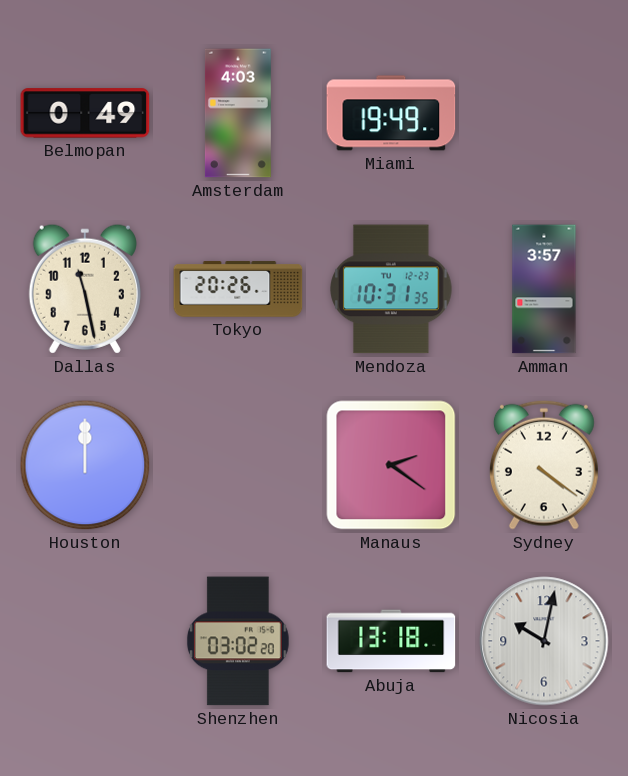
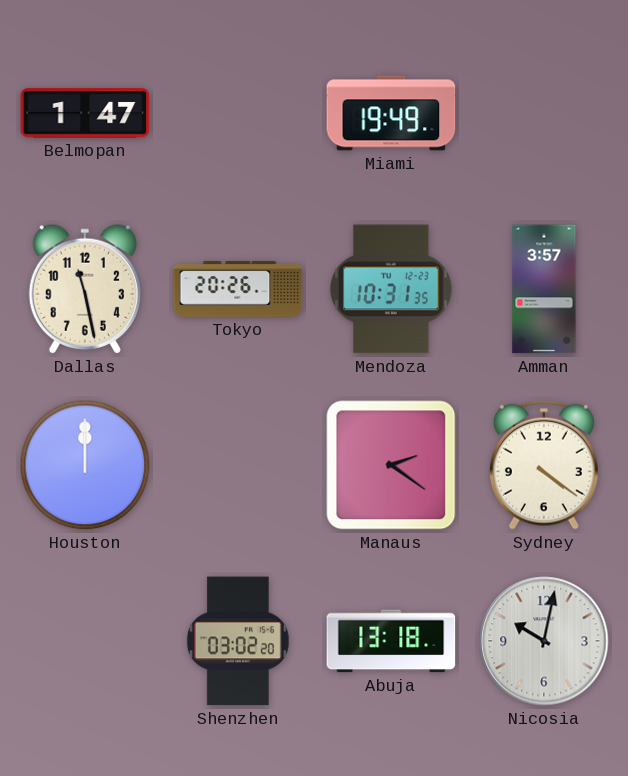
Belmopan: 0:49 -> 1:47 (85, 113)
Amsterdam: 4:03 -> none (238, 113)
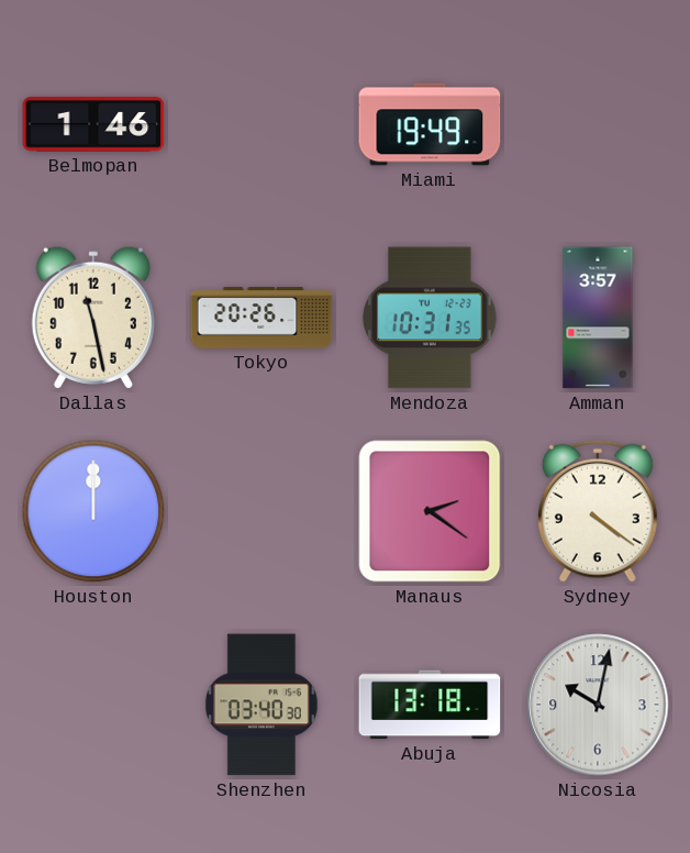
Belmopan: 1:47 -> 1:46 (93, 124)
Shenzhen: 03:02 -> 03:40 (261, 705)
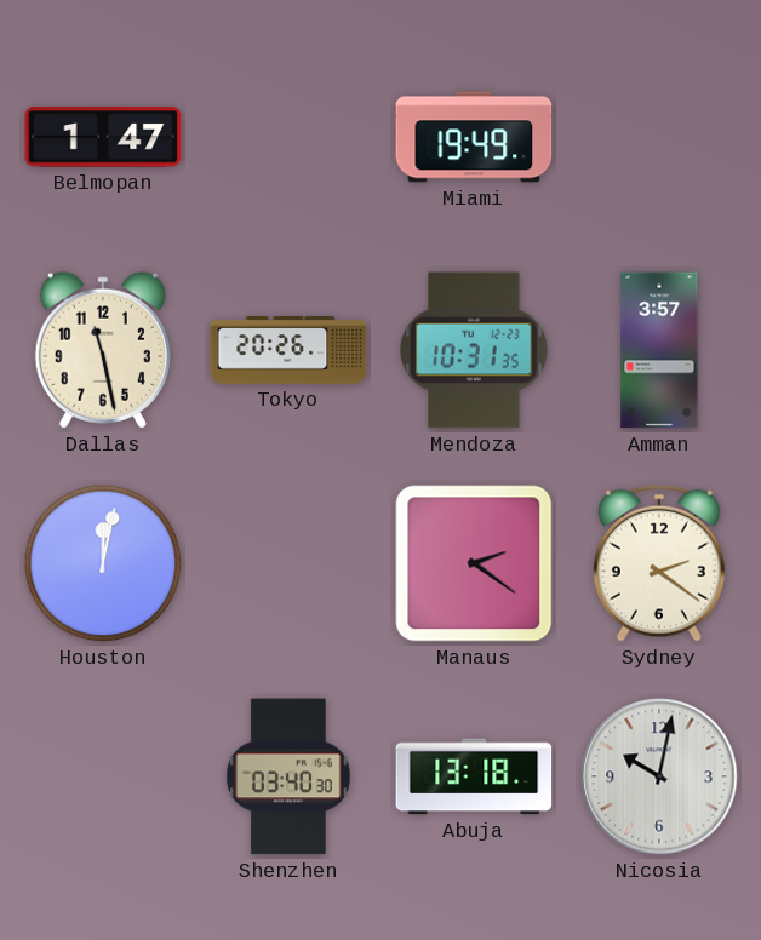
Belmopan: 1:46 -> 1:47 (103, 137)
Houston: 12:00 -> 12:02 (103, 563)
Sydney: 4:21 -> 2:21 (659, 563)
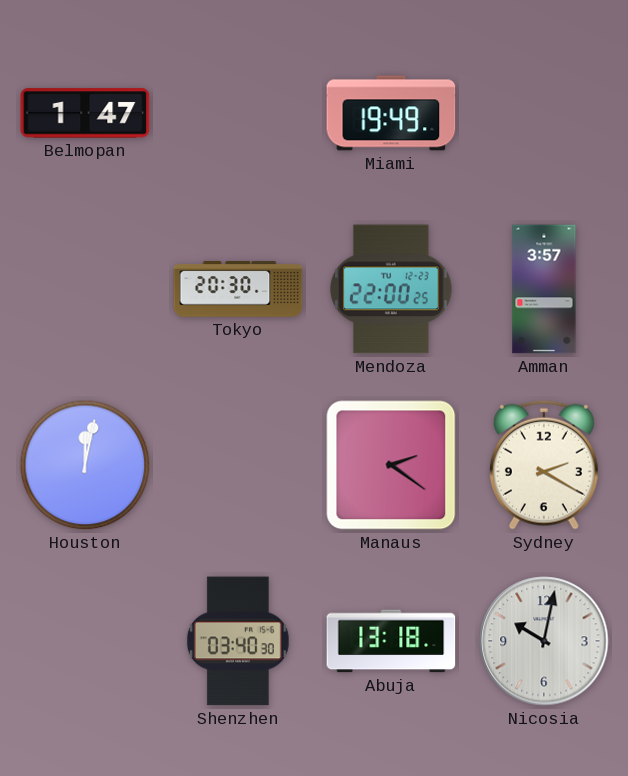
Dallas: 11:28 -> none (103, 350)
Tokyo: 20:26 -> 20:30 (238, 289)
Mendoza: 10:31 -> 22:00 (391, 289)
Sydney: 2:21 -> 2:20 (544, 465)
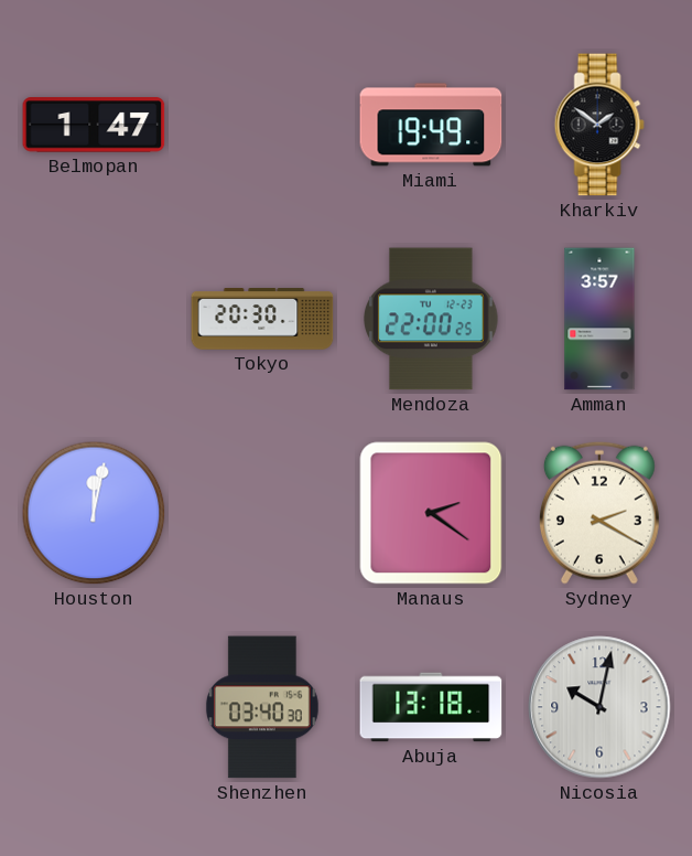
Kharkiv: none -> 1:51 (599, 125)
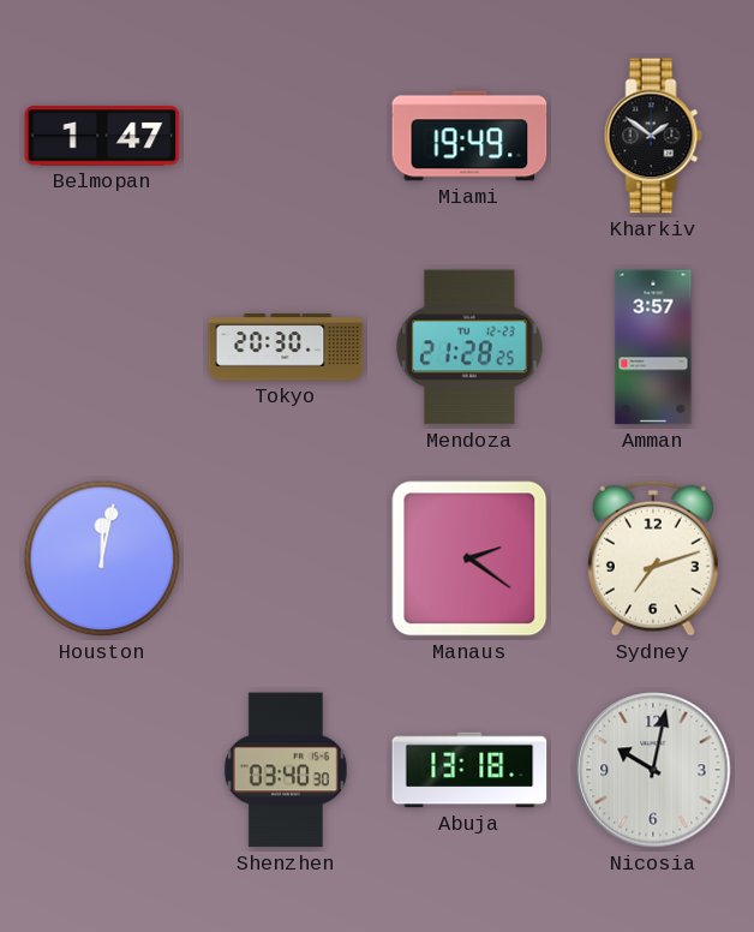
Mendoza: 22:00 -> 21:28 (469, 347)
Sydney: 2:20 -> 7:12 (653, 558)
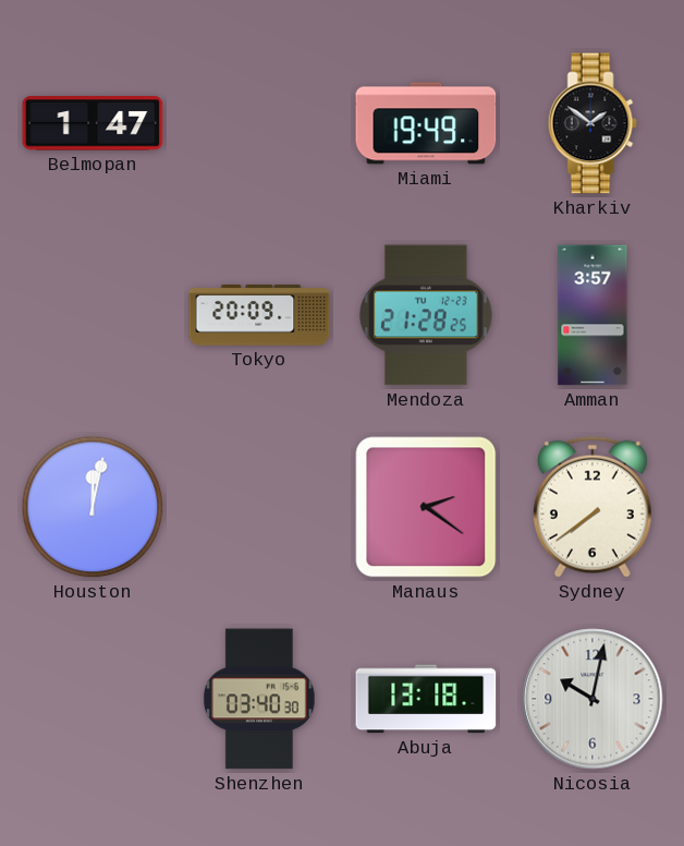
Tokyo: 20:30 -> 20:09 (259, 315)
Sydney: 7:12 -> 7:39 (593, 507)
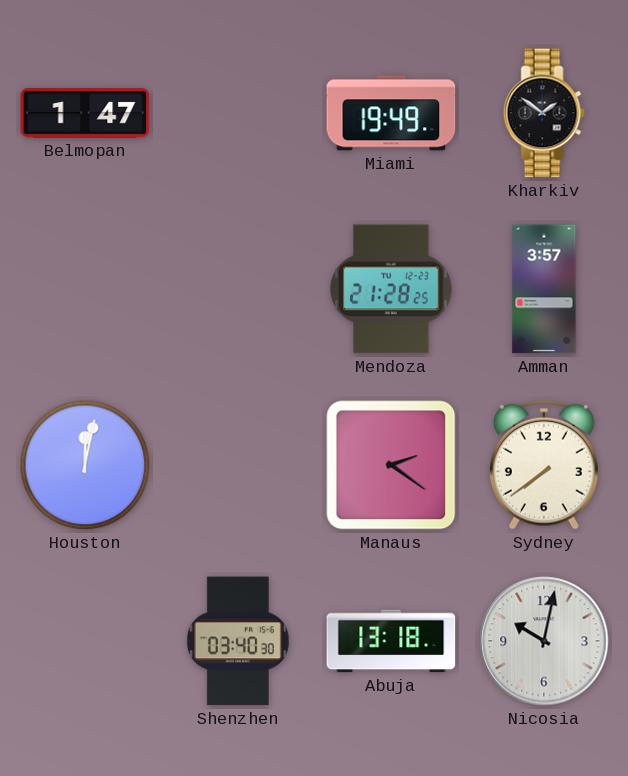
Tokyo: 20:09 -> none (259, 315)
